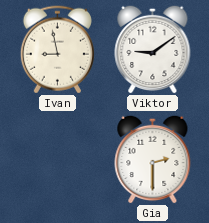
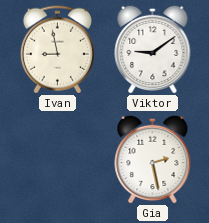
Gia: 2:30 -> 2:28 (153, 159)
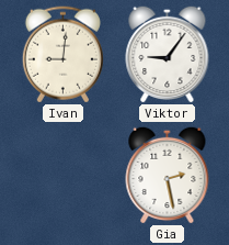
Ivan: 8:58 -> 9:01 (62, 55)
Viktor: 9:09 -> 9:06 (168, 54)
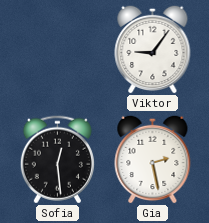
Ivan: 9:01 -> none (62, 55)
Sofia: none -> 12:29 (57, 160)
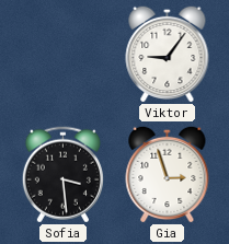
Sofia: 12:29 -> 3:29 (62, 175)
Gia: 2:28 -> 2:57 (168, 174)
